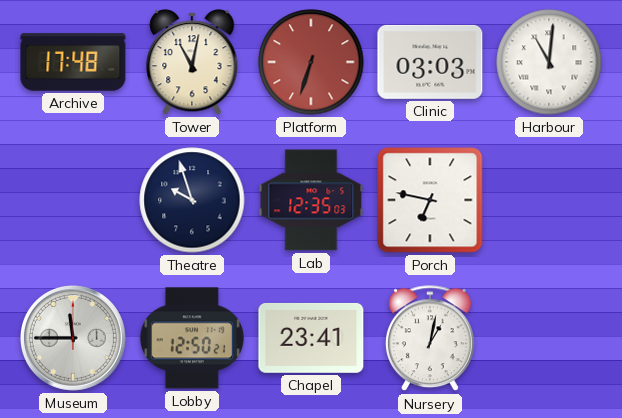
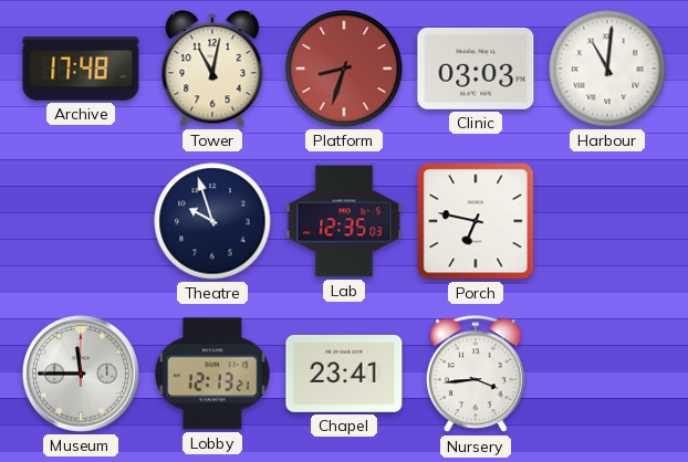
Platform: 6:33 -> 8:33 (344, 69)
Lobby: 12:50 -> 12:13 (212, 374)
Nursery: 1:02 -> 3:44 (476, 375)
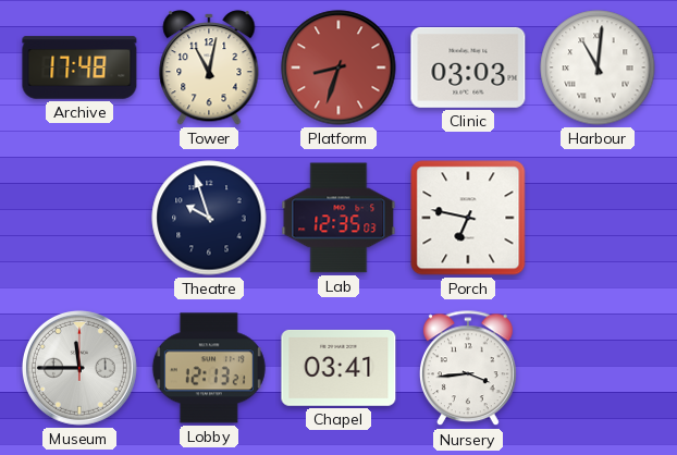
Chapel: 23:41 -> 03:41 (338, 368)
